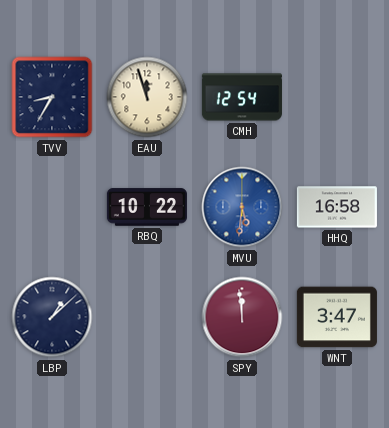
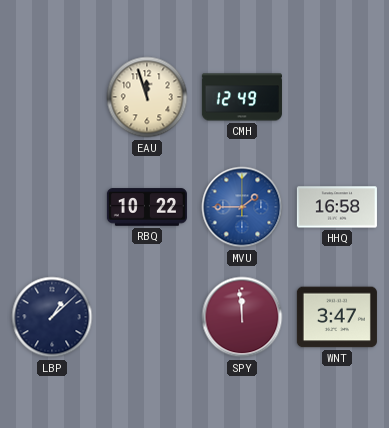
TVV: 8:35 -> none (52, 97)
CMH: 12:54 -> 12:49 (242, 97)
MVU: 5:31 -> 1:45 (242, 207)
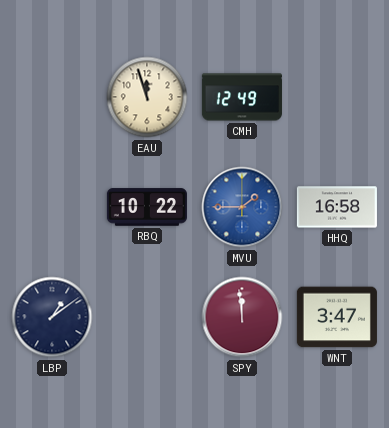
LBP: 1:08 -> 1:09 (52, 317)
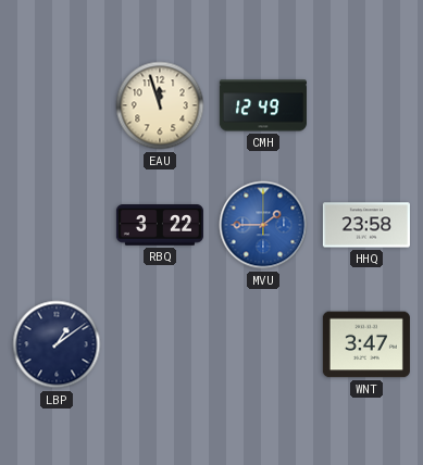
RBQ: 10:22 -> 3:22 (160, 225)
HHQ: 16:58 -> 23:58 (366, 225)
SPY: 11:59 -> none (242, 317)
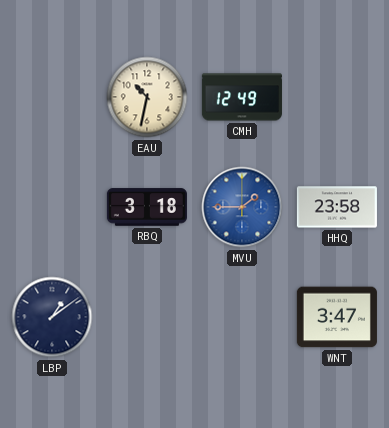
EAU: 11:57 -> 10:32 (147, 97)
RBQ: 3:22 -> 3:18 (147, 207)
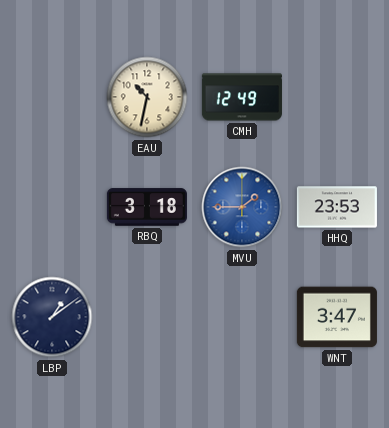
HHQ: 23:58 -> 23:53 (337, 207)
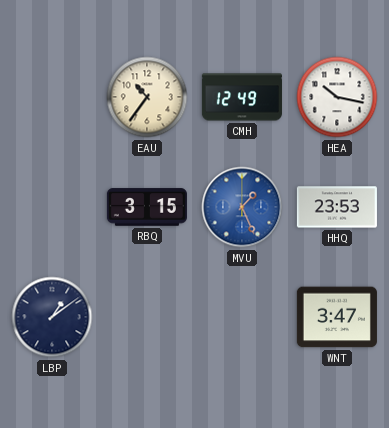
EAU: 10:32 -> 10:36 (147, 97)
HEA: none -> 10:17 (337, 97)
RBQ: 3:18 -> 3:15 (147, 207)
MVU: 1:45 -> 1:26 (242, 207)
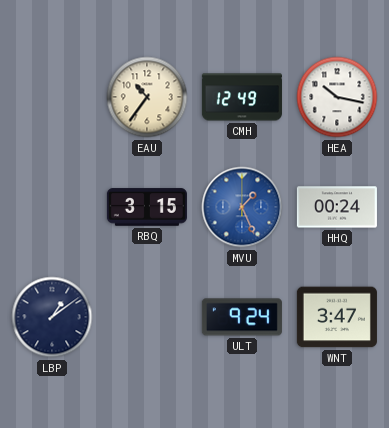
HHQ: 23:53 -> 00:24 (337, 207)
ULT: none -> 9:24 (242, 317)
